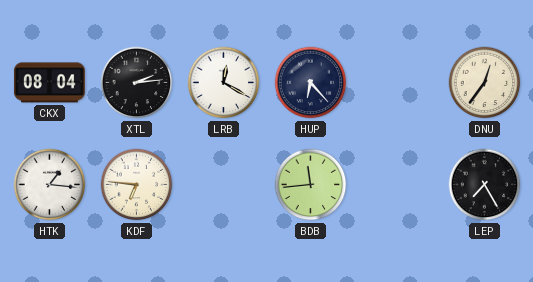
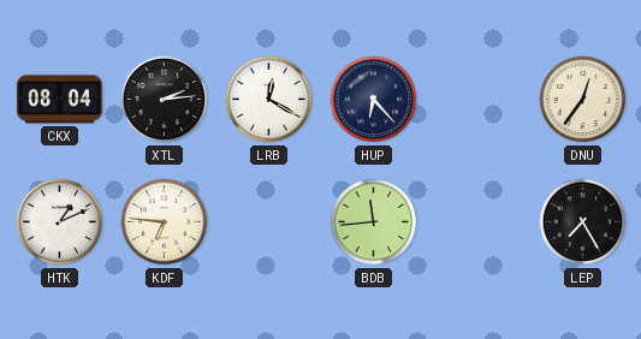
HTK: 1:16 -> 1:11 (60, 222)
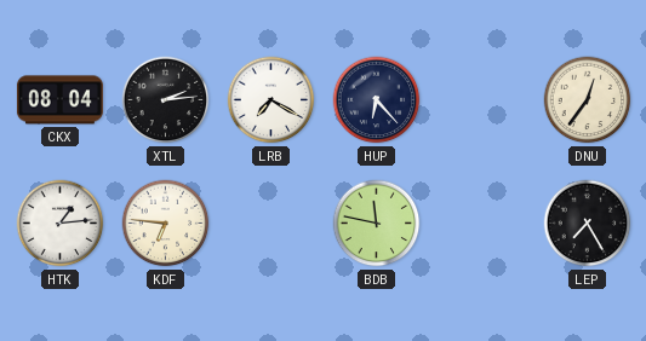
LRB: 12:20 -> 7:20 (271, 100)
HTK: 1:11 -> 1:14 (61, 224)
BDB: 11:44 -> 11:47 (377, 224)
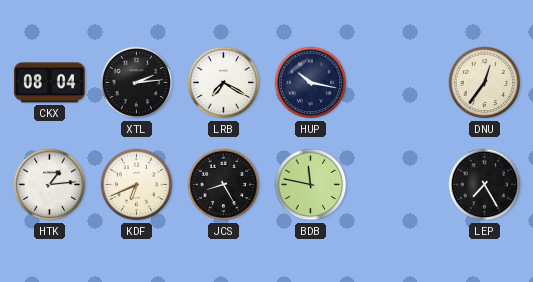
HUP: 6:23 -> 10:17 (311, 83)
KDF: 6:46 -> 6:41 (137, 185)
JCS: none -> 8:25 (224, 185)
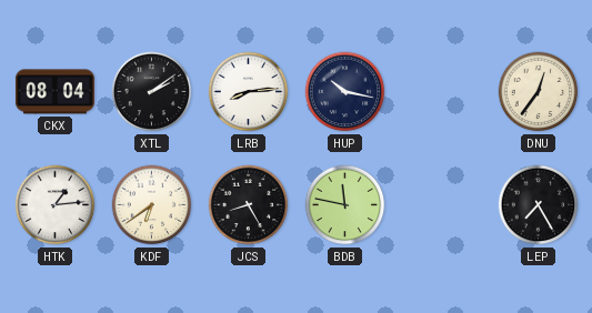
XTL: 2:14 -> 2:09 (152, 92)
LRB: 7:20 -> 8:14 (249, 92)
KDF: 6:41 -> 6:39 (152, 205)
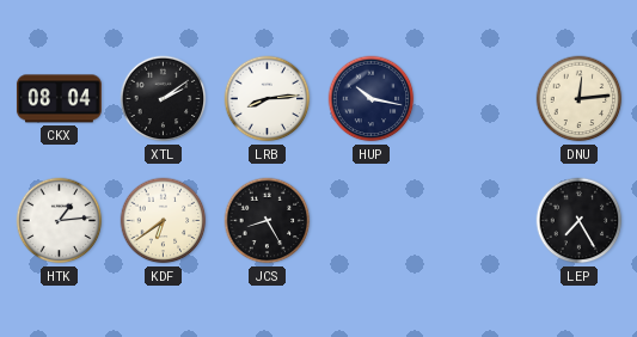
DNU: 12:36 -> 12:14 (580, 99)
BDB: 11:47 -> none (345, 205)
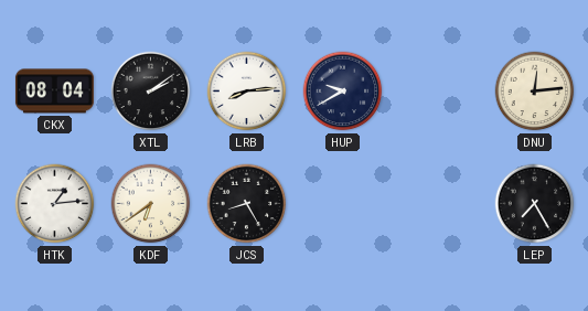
HUP: 10:17 -> 9:40 (343, 92)
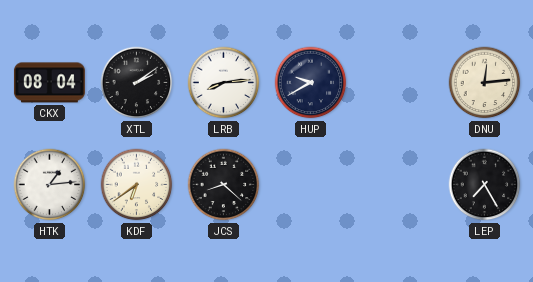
JCS: 8:25 -> 8:22 (224, 185)
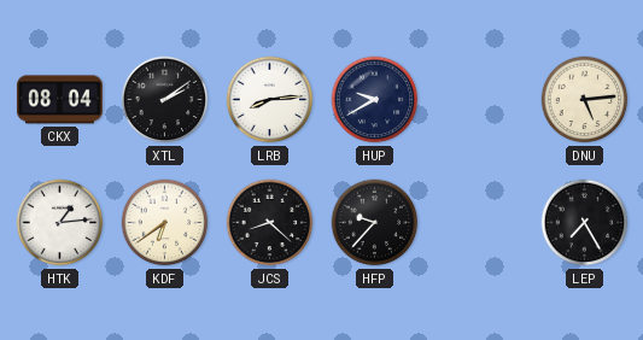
DNU: 12:14 -> 5:14 (585, 100)
HFP: none -> 9:37 (375, 223)
